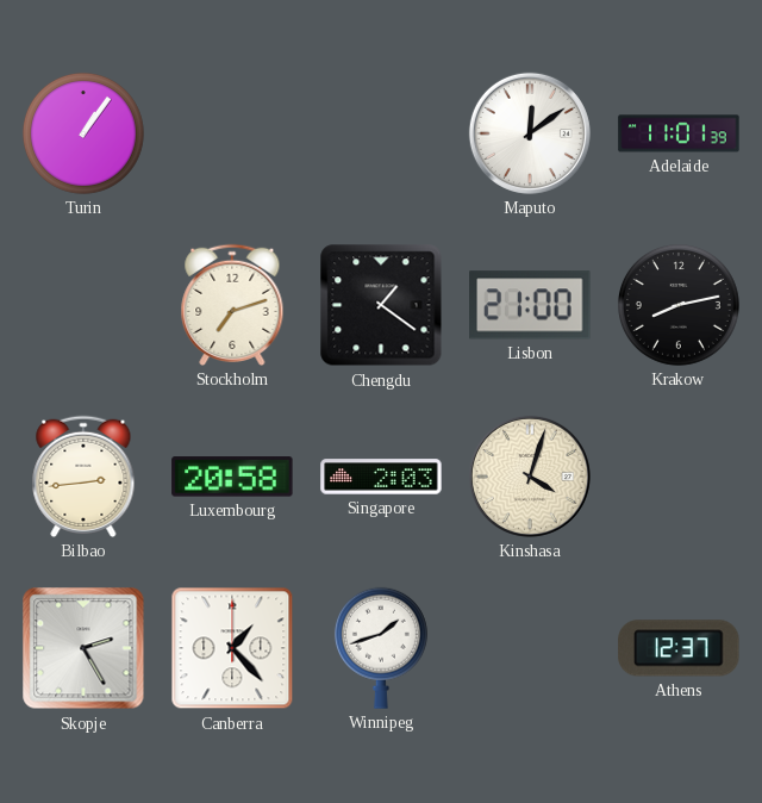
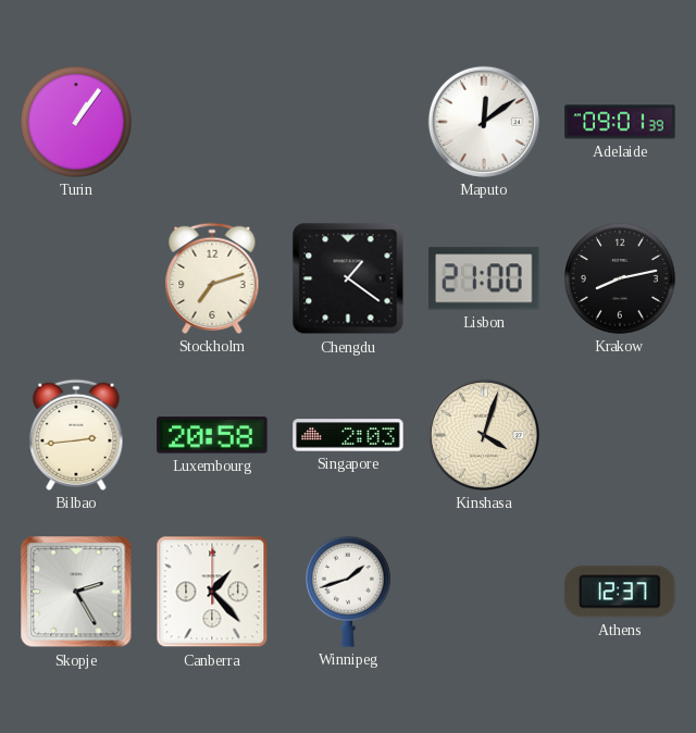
Adelaide: 11:01 -> 09:01 (620, 122)
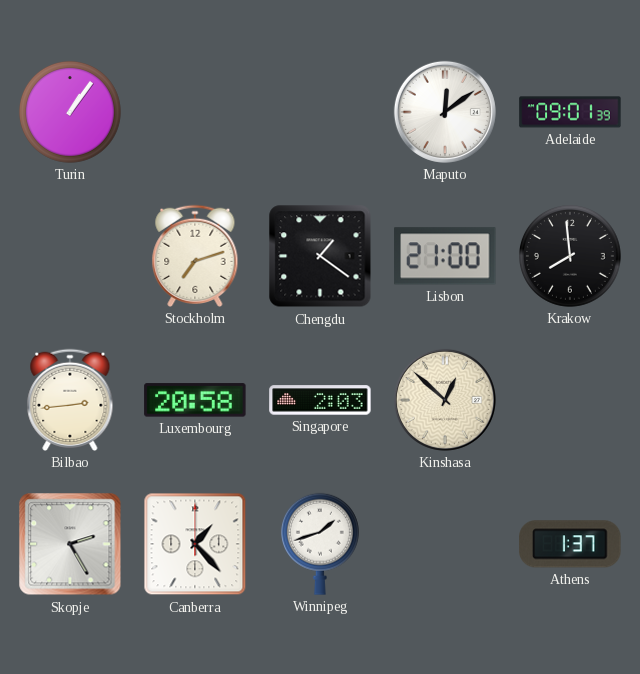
Krakow: 8:13 -> 7:59 (570, 256)
Kinshasa: 4:03 -> 12:52 (445, 400)
Athens: 12:37 -> 1:37 (570, 544)
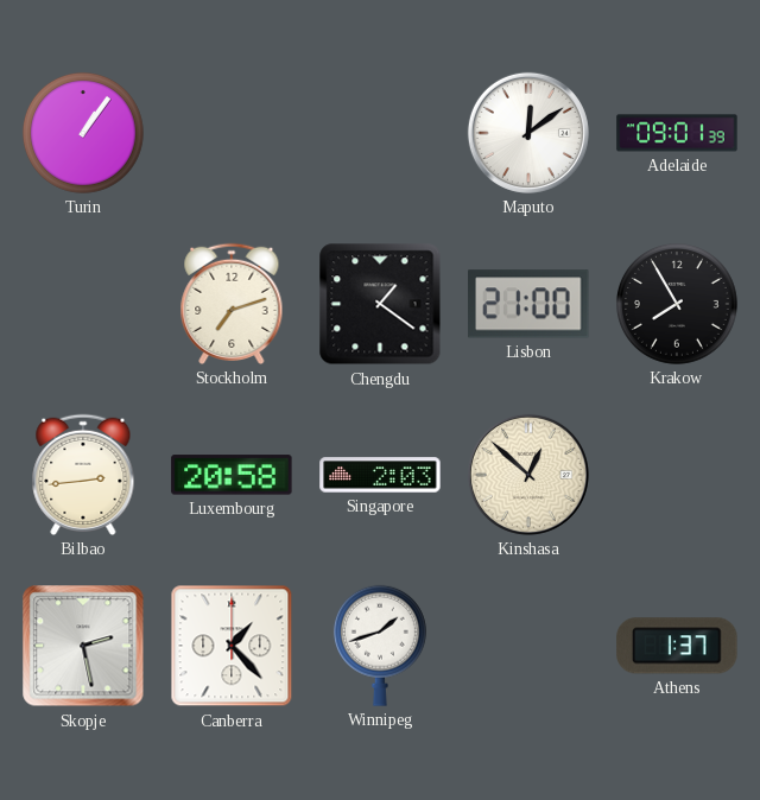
Krakow: 7:59 -> 7:55 (677, 304)
Skopje: 2:25 -> 2:28 (83, 646)
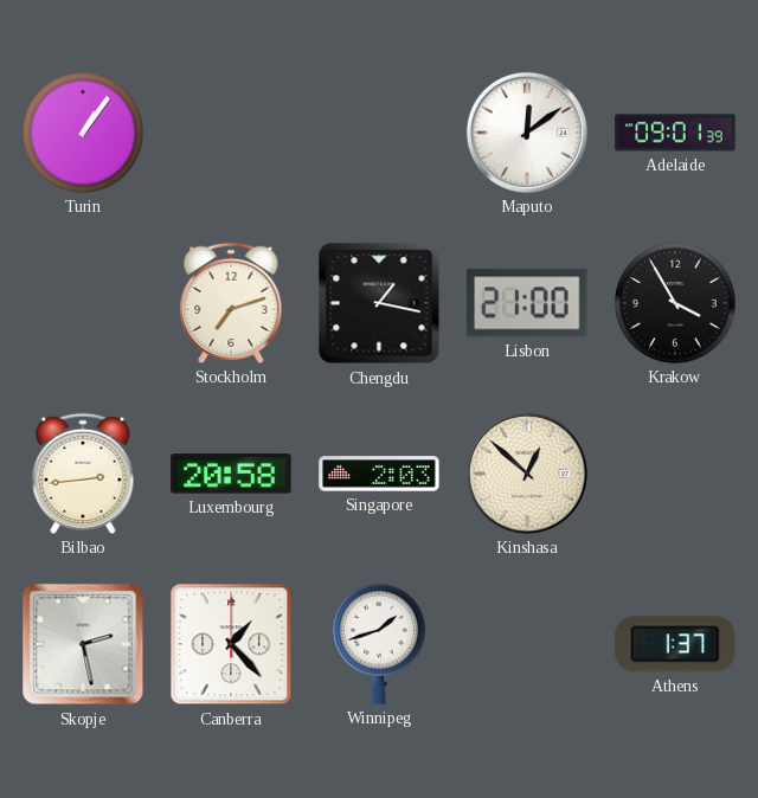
Chengdu: 1:21 -> 1:17 (379, 303)
Krakow: 7:55 -> 3:55 (675, 303)
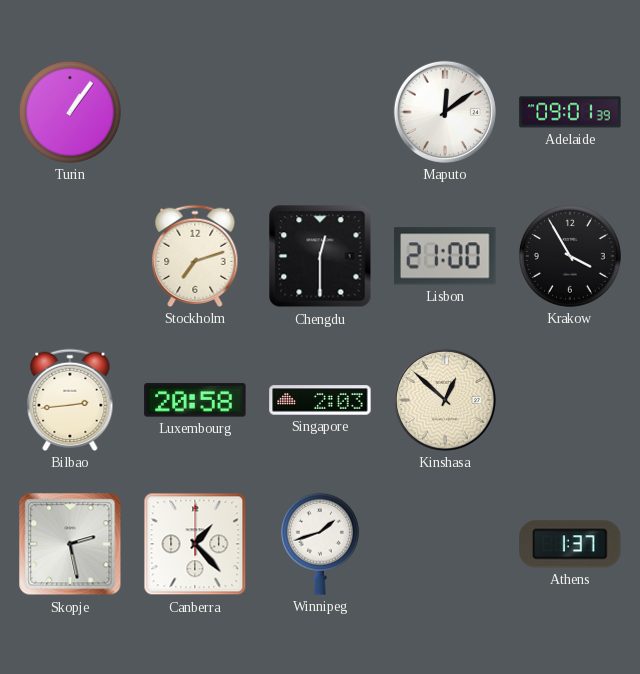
Chengdu: 1:17 -> 12:30 (320, 256)
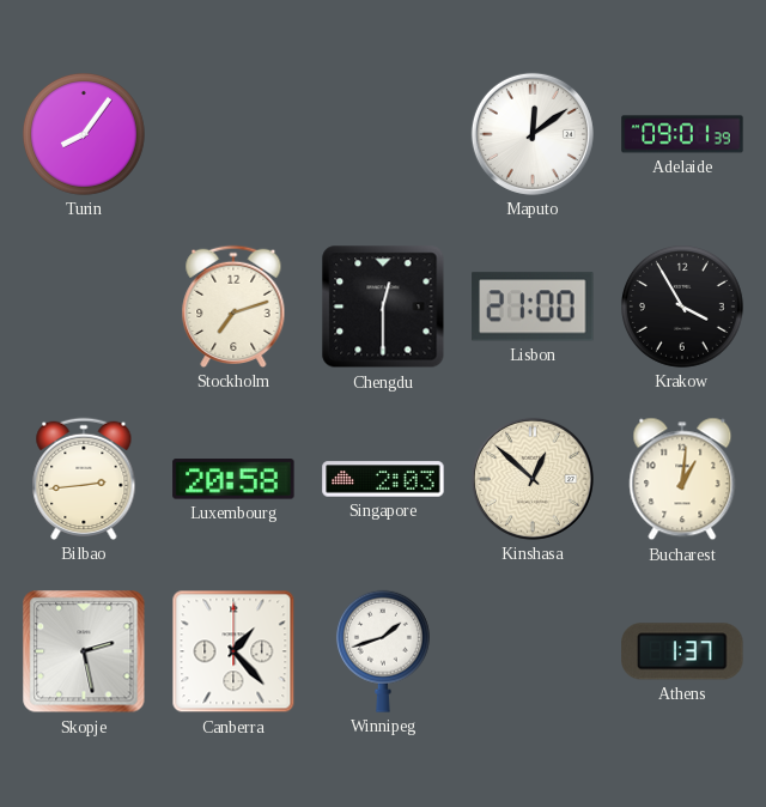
Turin: 1:06 -> 8:06 (84, 134)
Bucharest: none -> 1:01 (682, 479)
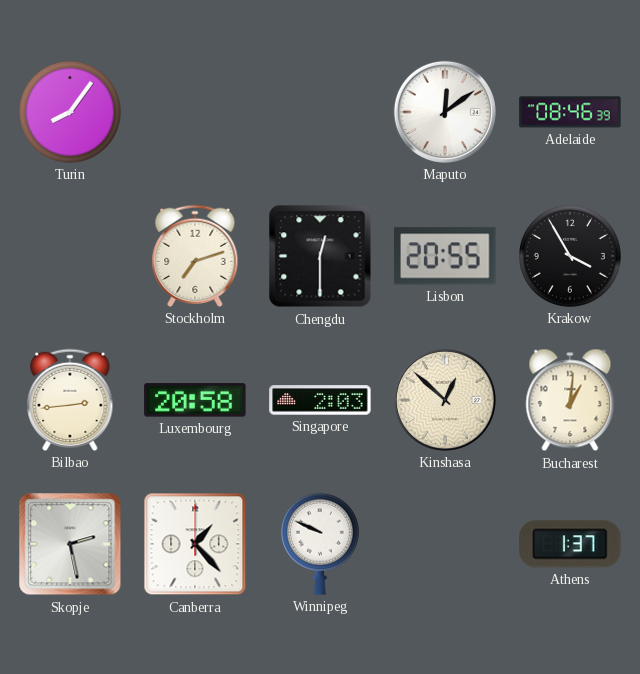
Adelaide: 09:01 -> 08:46 (570, 112)
Lisbon: 21:00 -> 20:55 (445, 256)
Winnipeg: 1:42 -> 9:49 (320, 544)
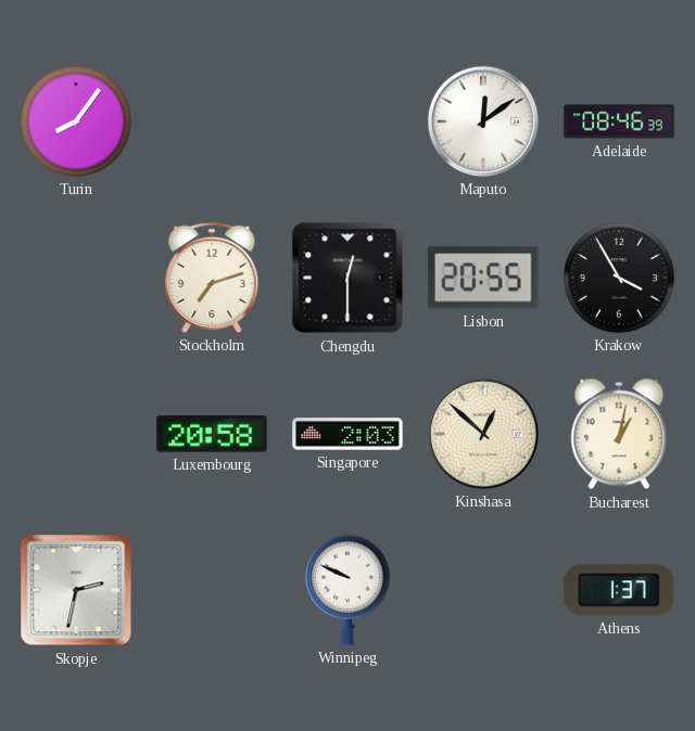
Bilbao: 2:44 -> none (70, 400)
Bucharest: 1:01 -> 1:02 (619, 434)
Skopje: 2:28 -> 2:32 (76, 590)
Canberra: 1:23 -> none (195, 544)
